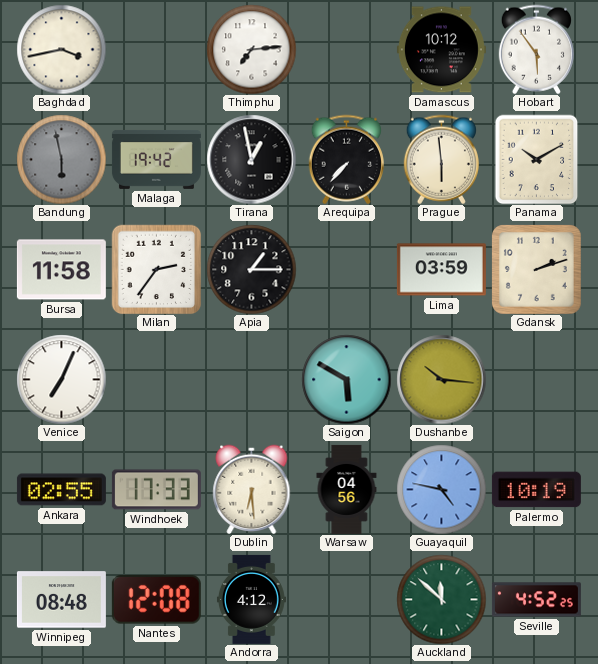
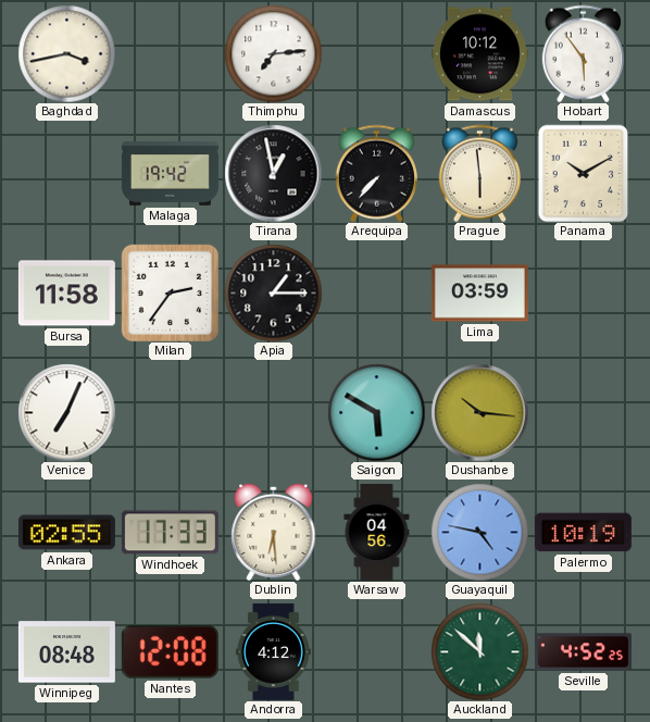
Bandung: 5:58 -> none (61, 159)
Gdansk: 2:12 -> none (536, 269)
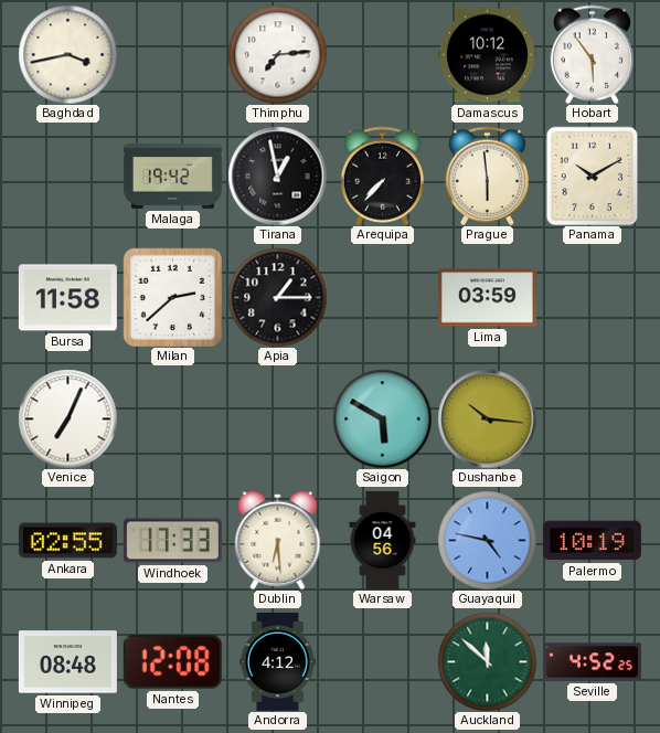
Milan: 2:36 -> 2:38 (172, 297)
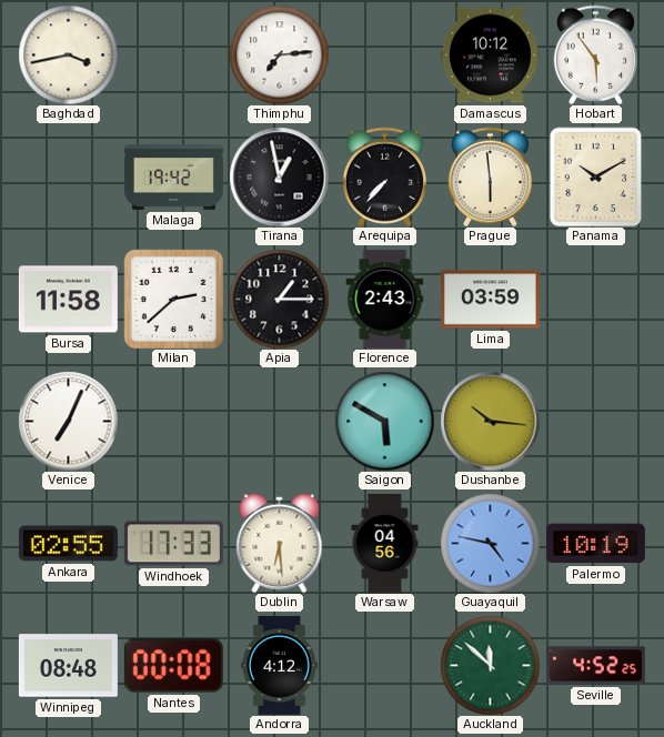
Florence: none -> 2:43 (385, 299)
Nantes: 12:08 -> 00:08 (173, 666)
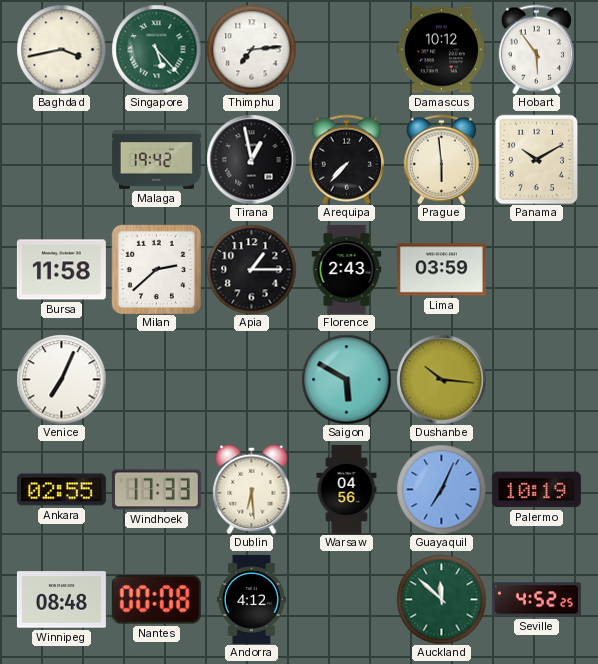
Singapore: none -> 5:23 (156, 49)
Guayaquil: 4:47 -> 7:04 (441, 489)
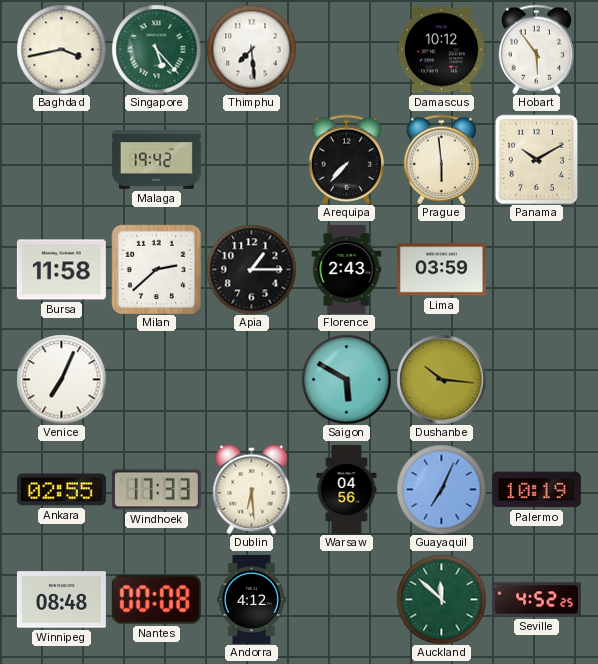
Thimphu: 7:14 -> 7:29 (251, 49)
Tirana: 12:58 -> none (251, 159)
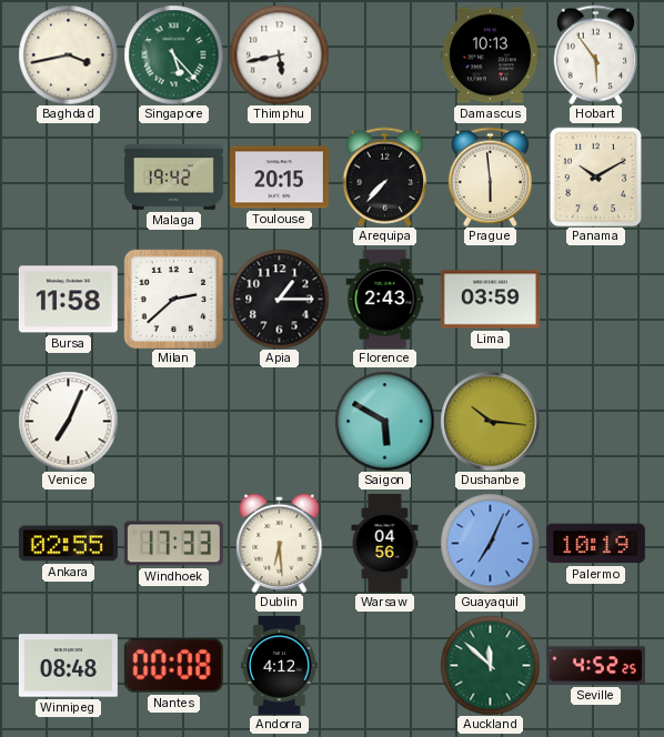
Thimphu: 7:29 -> 5:43 (279, 54)
Damascus: 10:12 -> 10:13 (490, 55)
Toulouse: none -> 20:15 (279, 178)
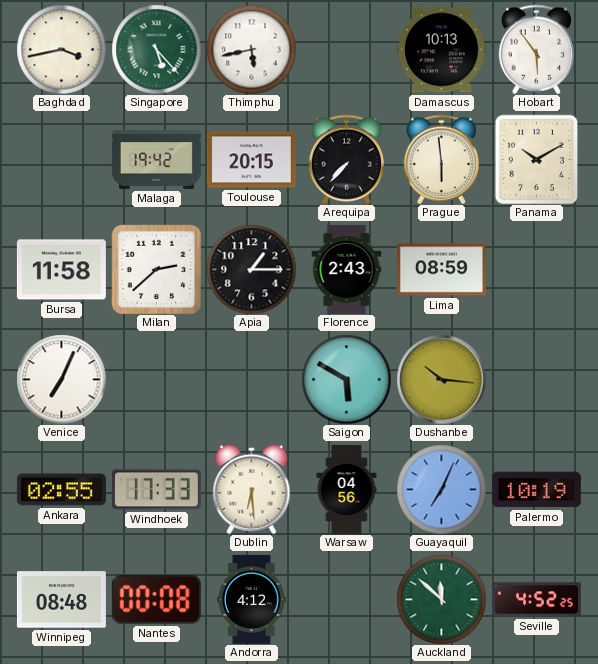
Lima: 03:59 -> 08:59 (441, 270)
